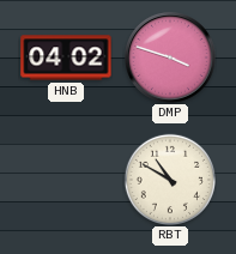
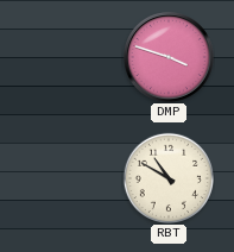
HNB: 04:02 -> none (66, 58)
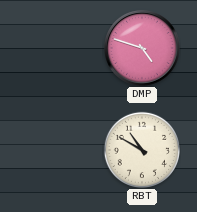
DMP: 3:48 -> 4:48 (143, 49)
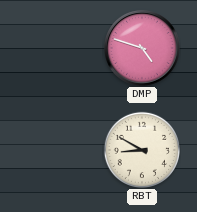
RBT: 10:50 -> 8:50 (141, 149)
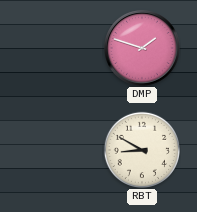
DMP: 4:48 -> 1:48 (143, 49)
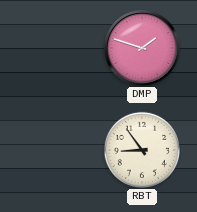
RBT: 8:50 -> 8:54 (141, 149)
